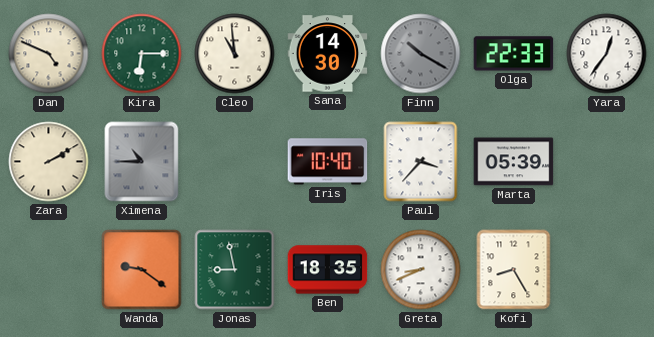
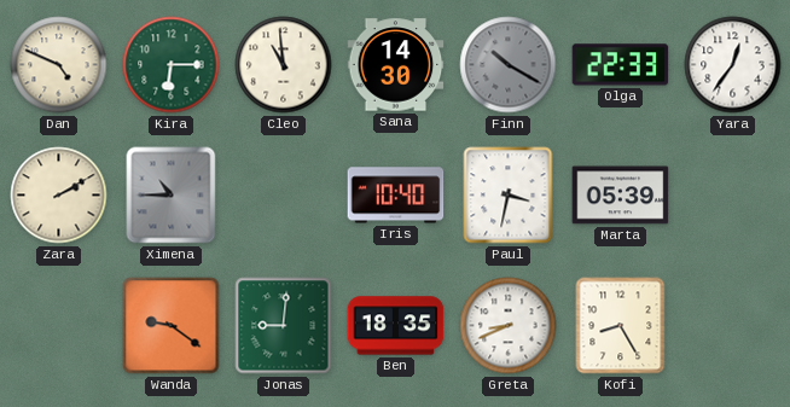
Paul: 3:37 -> 3:32 (509, 196)
Jonas: 8:58 -> 9:01 (284, 326)
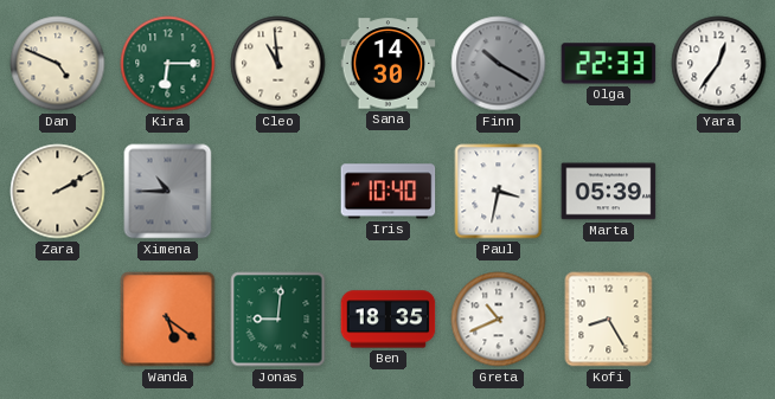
Wanda: 9:21 -> 5:21 (168, 320)
Greta: 8:41 -> 10:41 (499, 320)
